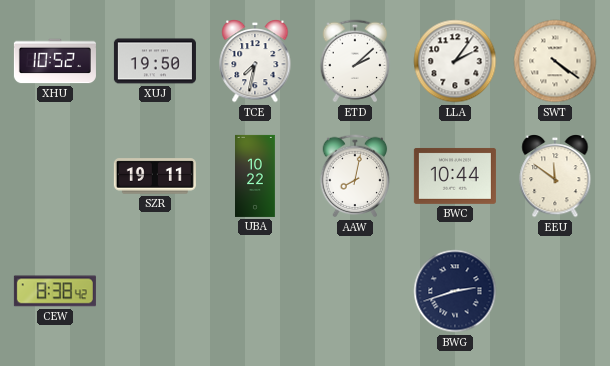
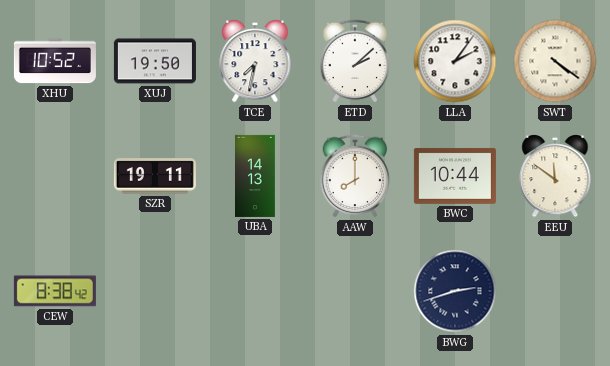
UBA: 10:22 -> 14:13 (256, 176)
AAW: 8:02 -> 8:00 (355, 176)
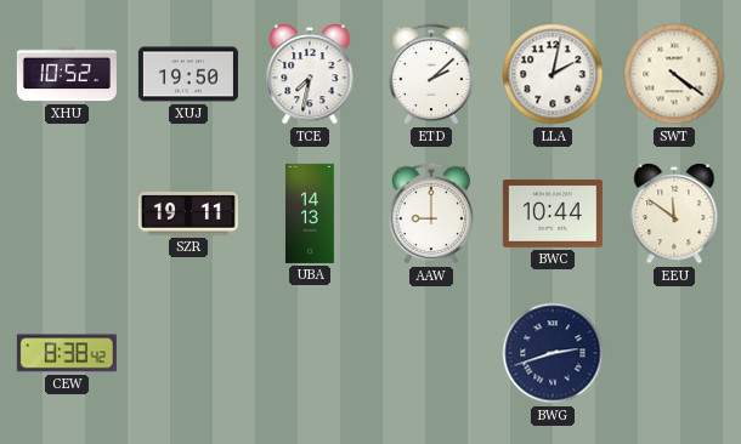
LLA: 2:06 -> 2:02 (553, 74)
AAW: 8:00 -> 9:00 (431, 214)
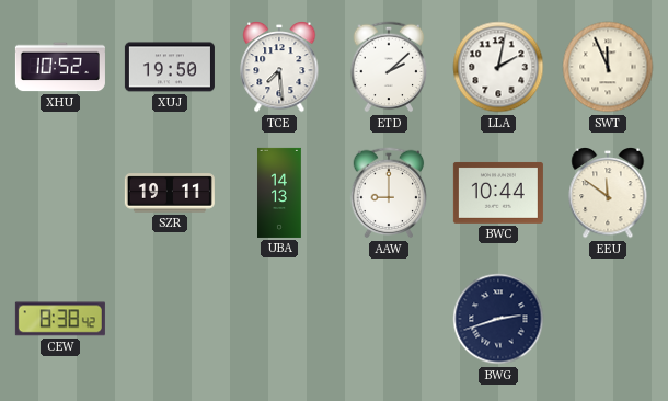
TCE: 7:32 -> 7:29 (279, 68)
SWT: 4:21 -> 11:56 (608, 67)
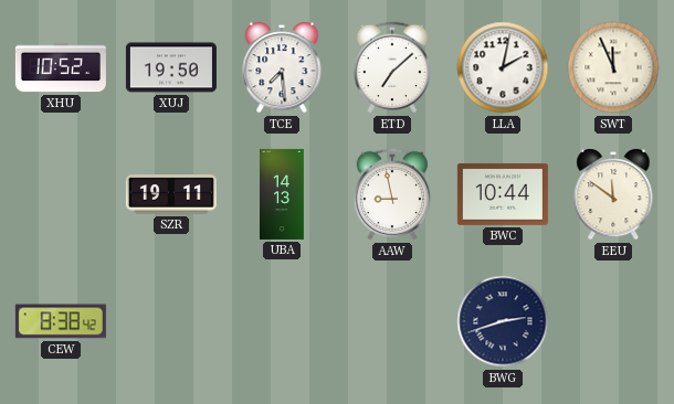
ETD: 2:08 -> 7:08 (392, 67)
AAW: 9:00 -> 8:58 (392, 194)
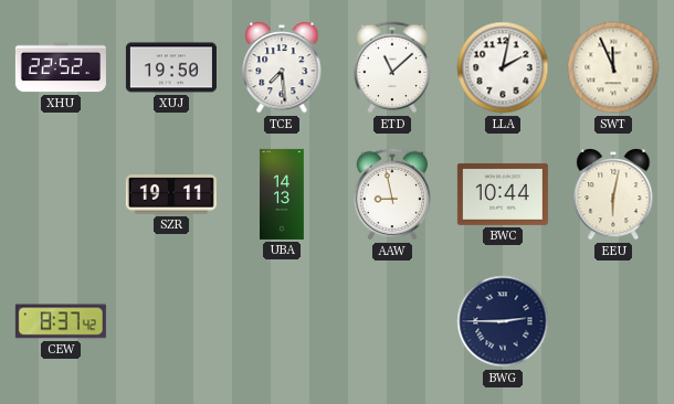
XHU: 10:52 -> 22:52 (61, 67)
ETD: 7:08 -> 11:08 (392, 67)
EEU: 11:51 -> 6:02 (613, 195)
CEW: 8:38 -> 8:37 (61, 321)
BWG: 2:42 -> 2:45 (503, 321)
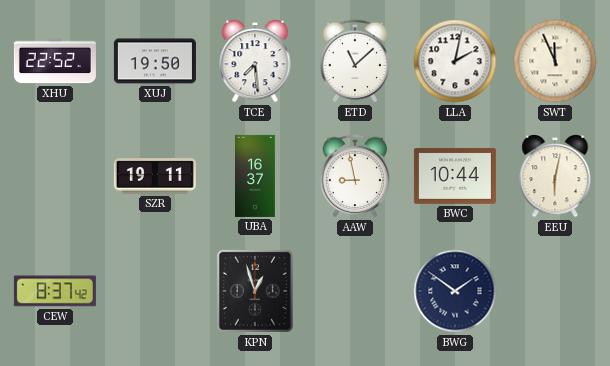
UBA: 14:13 -> 16:37 (256, 176)
KPN: none -> 12:57 (255, 291)
BWG: 2:45 -> 1:51 (455, 291)
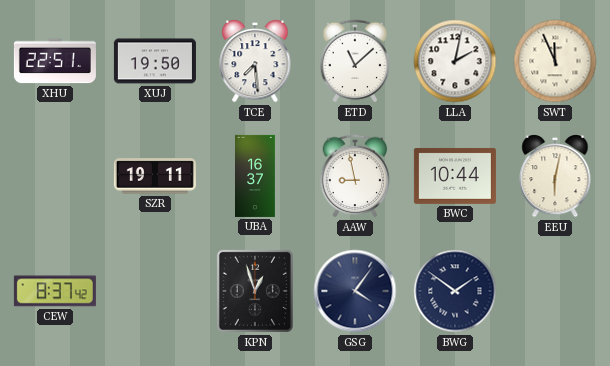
XHU: 22:52 -> 22:51 (55, 61)
GSG: none -> 4:06 (355, 291)
